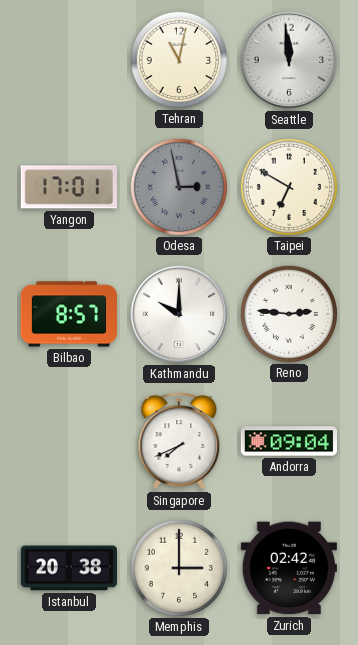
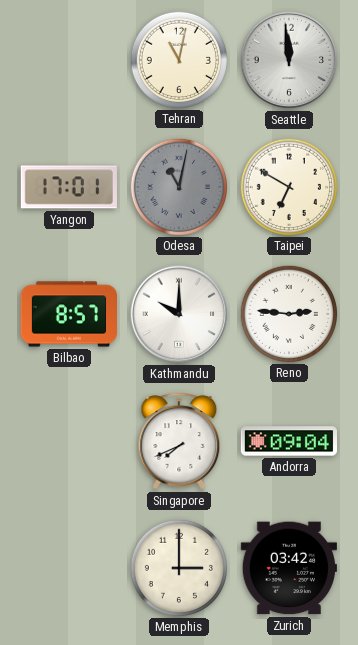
Odesa: 2:58 -> 11:02 (178, 186)
Istanbul: 20:38 -> none (68, 568)
Zurich: 02:42 -> 03:42 (288, 568)
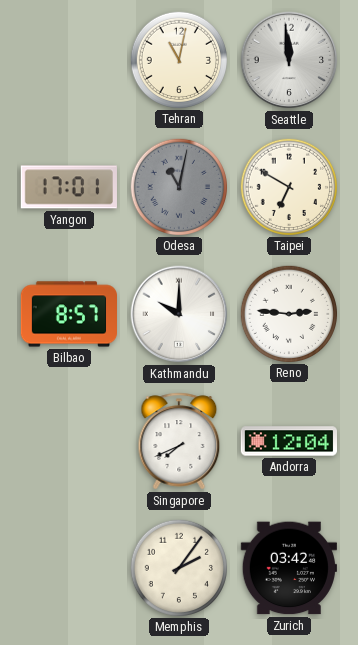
Andorra: 09:04 -> 12:04 (288, 441)
Memphis: 3:00 -> 2:06 (178, 567)
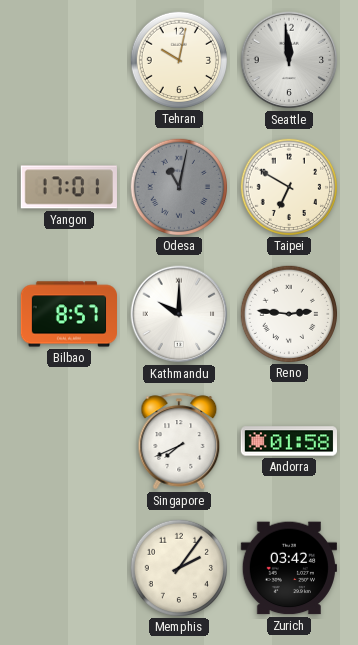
Tehran: 11:02 -> 10:02 (178, 59)
Andorra: 12:04 -> 01:58 (288, 441)
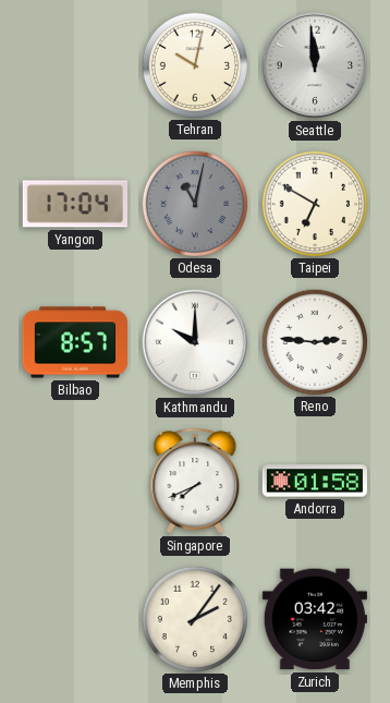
Yangon: 17:01 -> 17:04 (75, 204)
